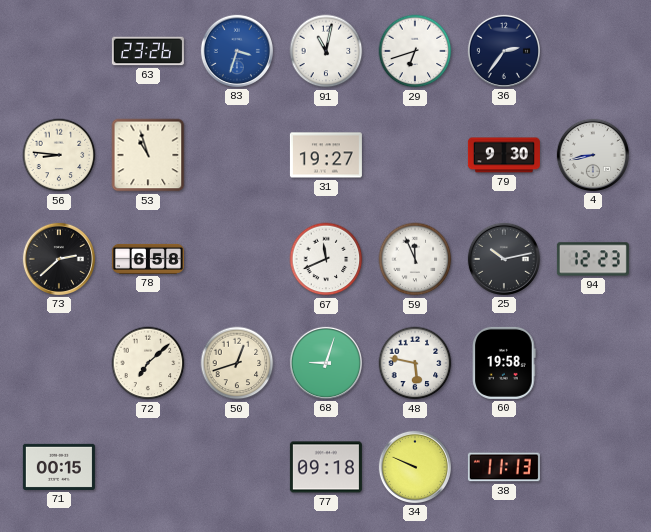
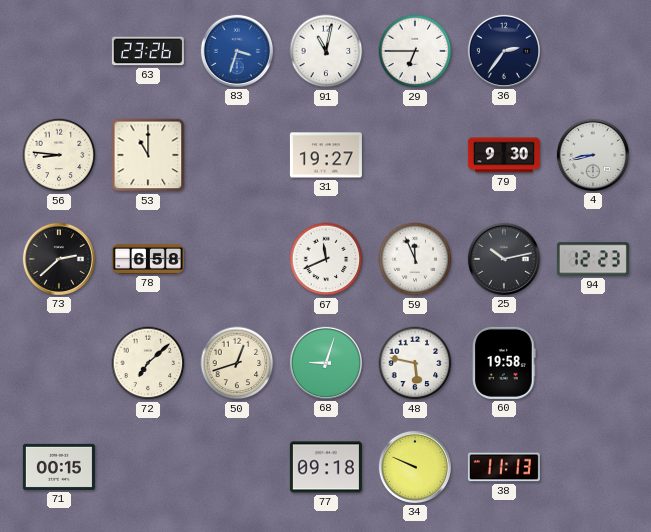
29: 6:42 -> 6:45 (415, 51)
53: 10:57 -> 11:00 (148, 155)
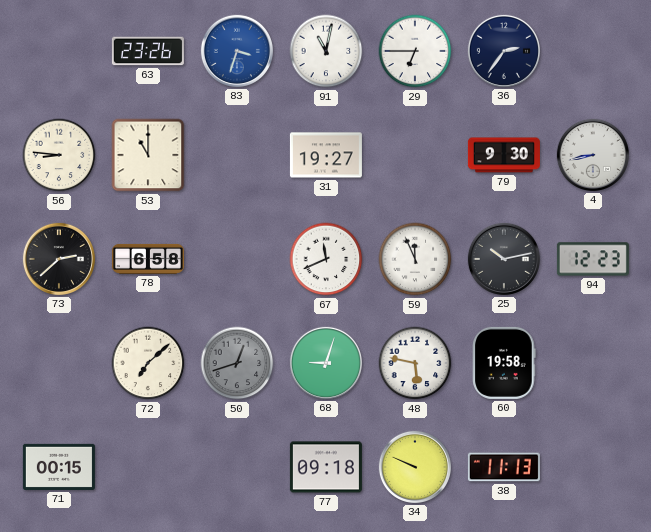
50 dial: cream -> grey (237, 363)
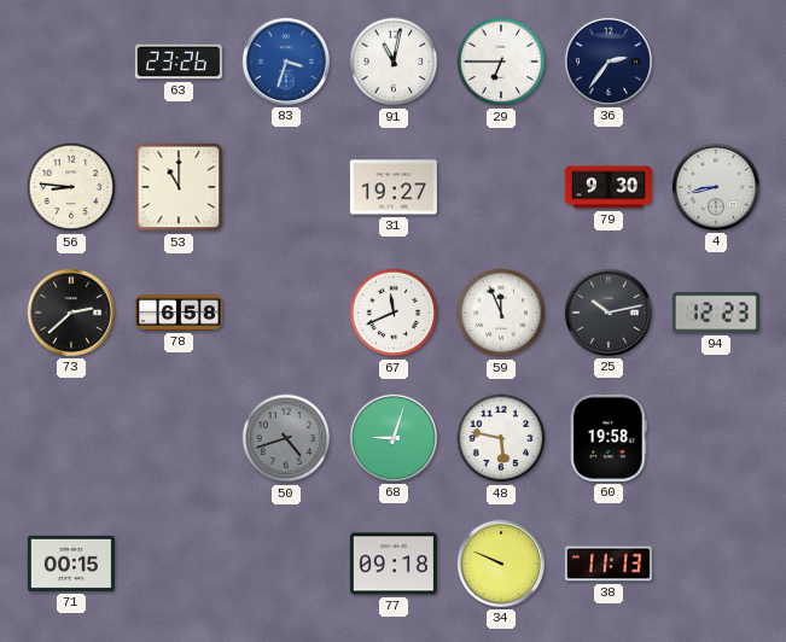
72: 7:08 -> none (148, 363)
50: 12:42 -> 4:42 (286, 438)
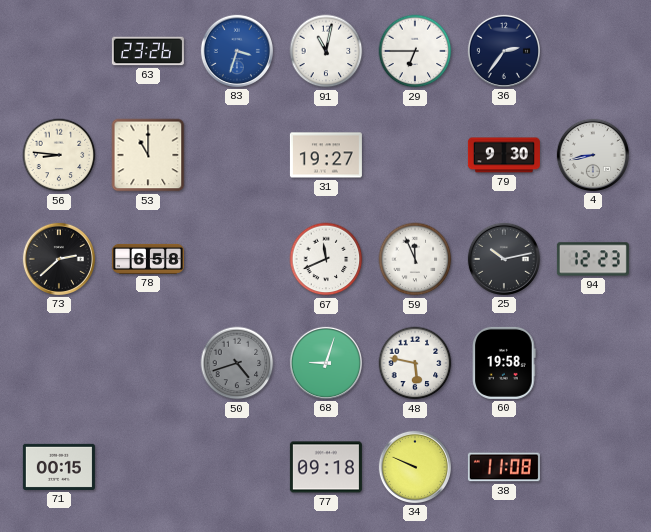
38: 11:13 -> 11:08 (504, 467)
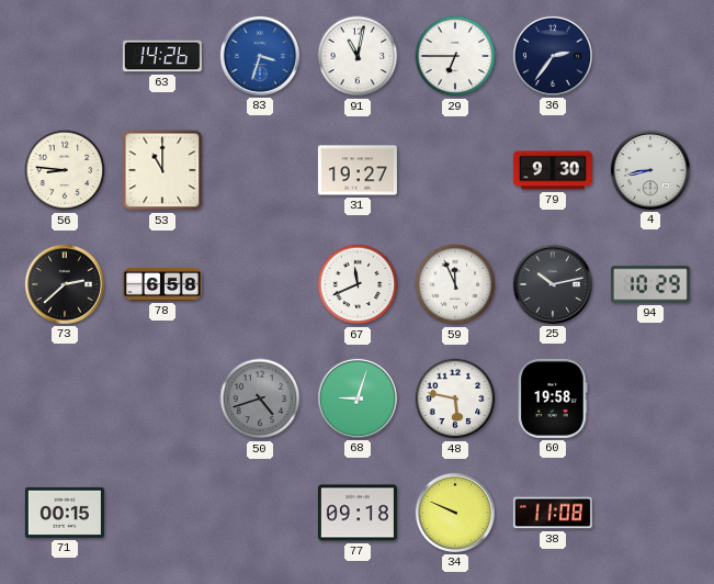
63: 23:26 -> 14:26 (162, 56)
94: 12:23 -> 10:29 (650, 284)
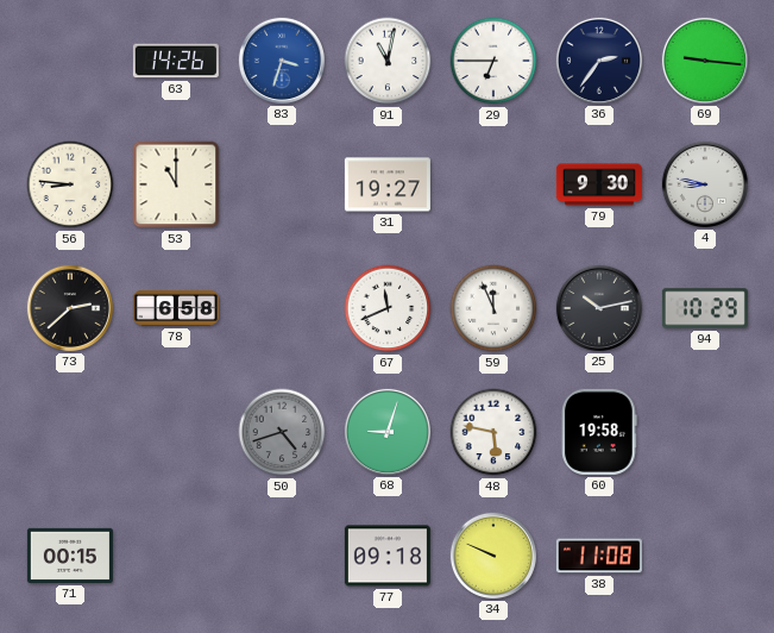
69: none -> 9:16 (705, 61)
4: 8:43 -> 8:47 (705, 184)
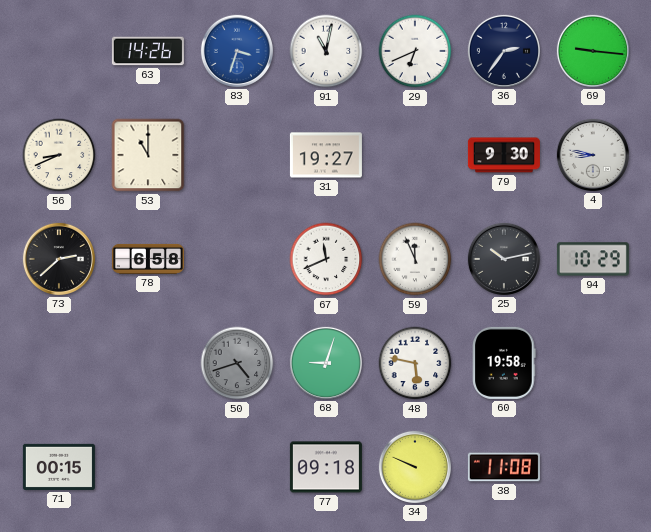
29: 6:45 -> 6:41 (415, 51)
56: 8:46 -> 8:41 (59, 155)
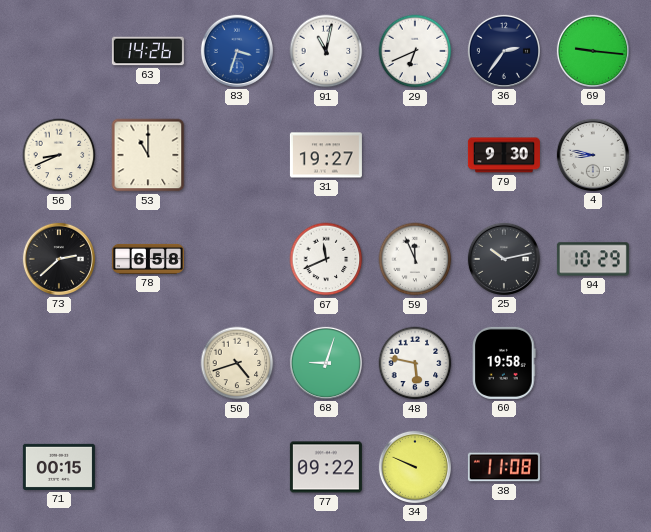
50 dial: grey -> cream (237, 363)
77: 09:18 -> 09:22 (326, 467)
